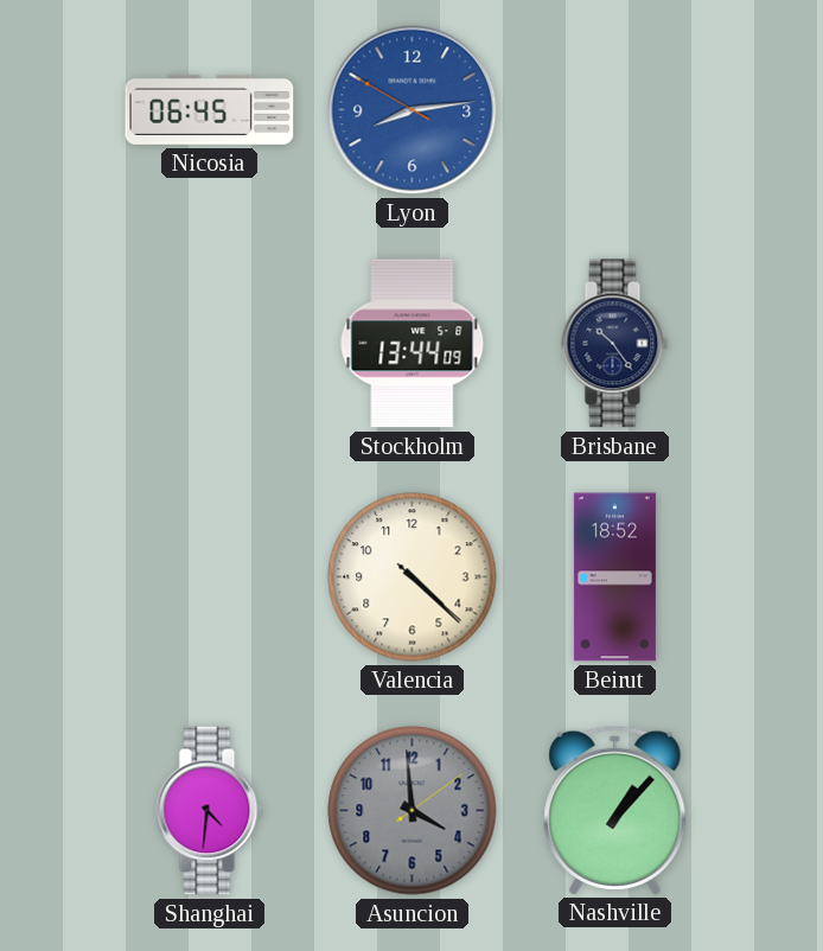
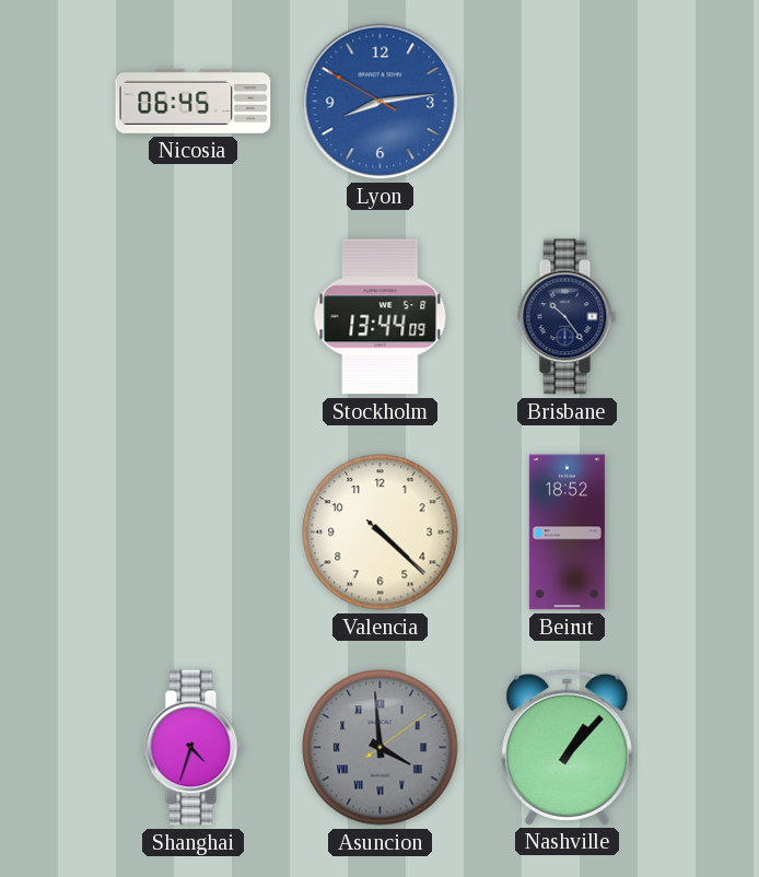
Shanghai: 4:31 -> 4:33 (194, 748)
Asuncion numerals: Arabic -> Roman (381, 748)
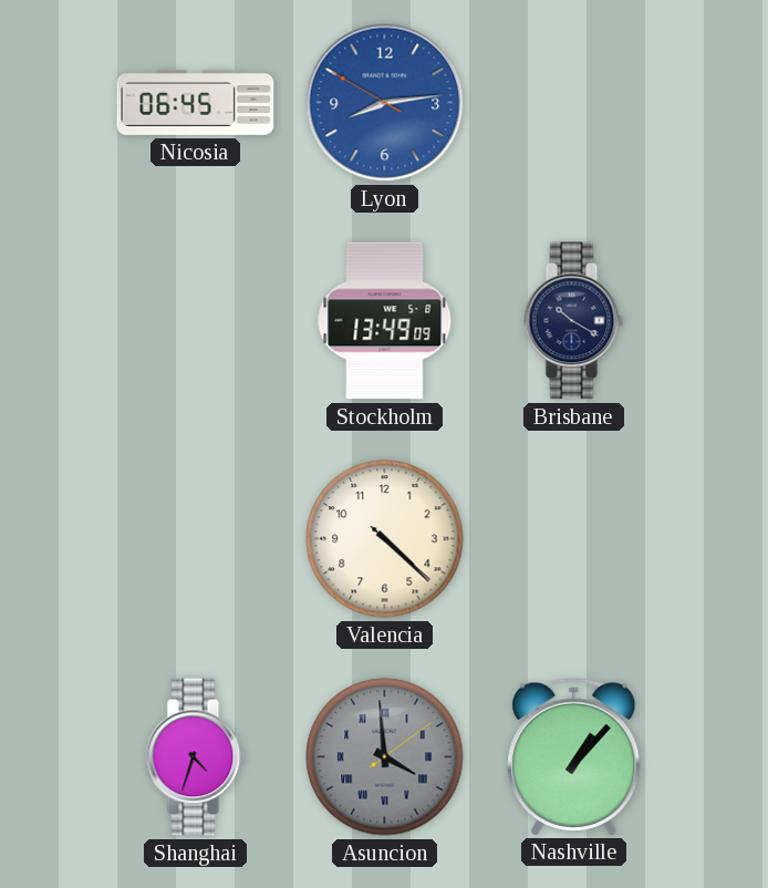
Stockholm: 13:44 -> 13:49 (385, 321)
Brisbane: 10:24 -> 10:20 (574, 321)
Beirut: 18:52 -> none (567, 533)
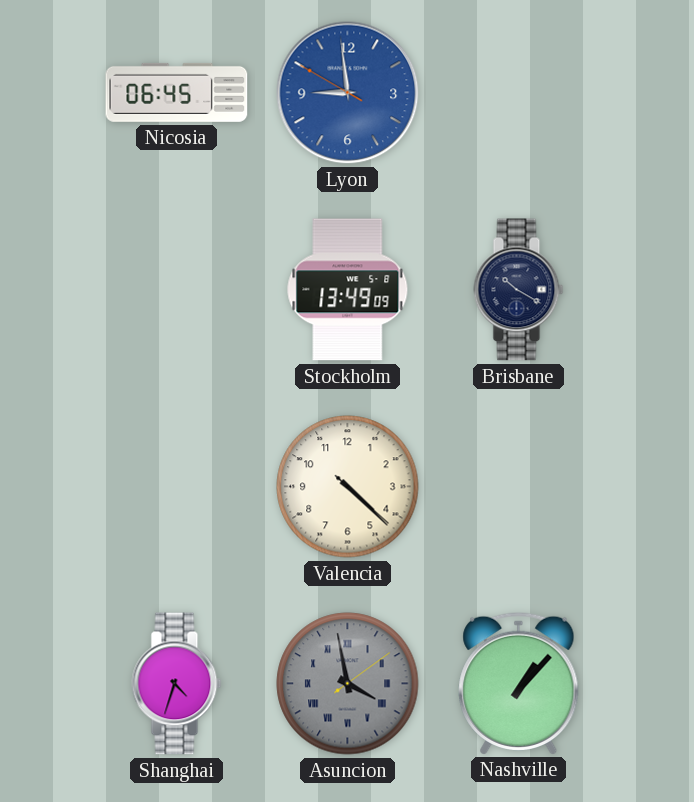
Lyon: 8:13 -> 8:58 (348, 93)
Asuncion: 3:59 -> 3:58 (348, 684)
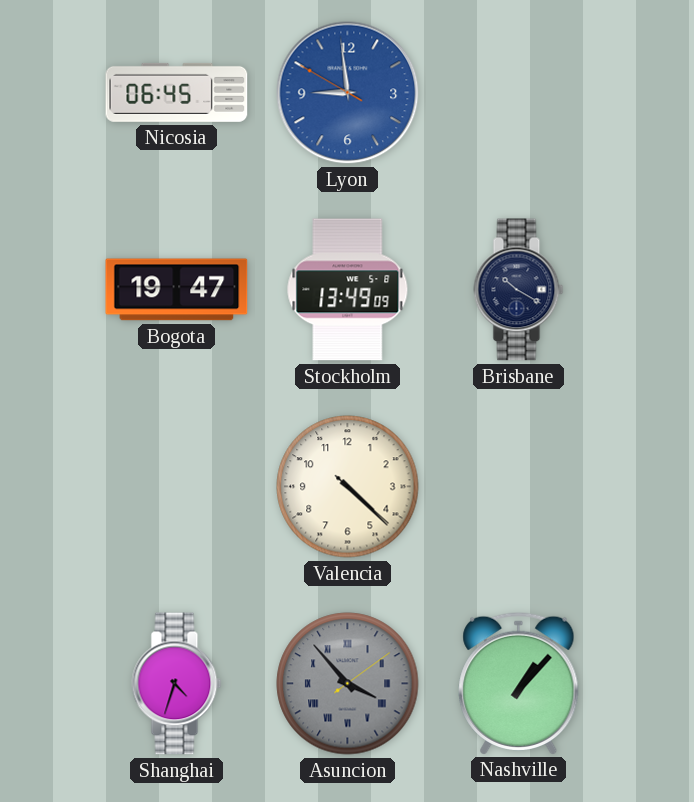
Bogota: none -> 19:47 (177, 290)
Asuncion: 3:58 -> 3:53 (348, 684)
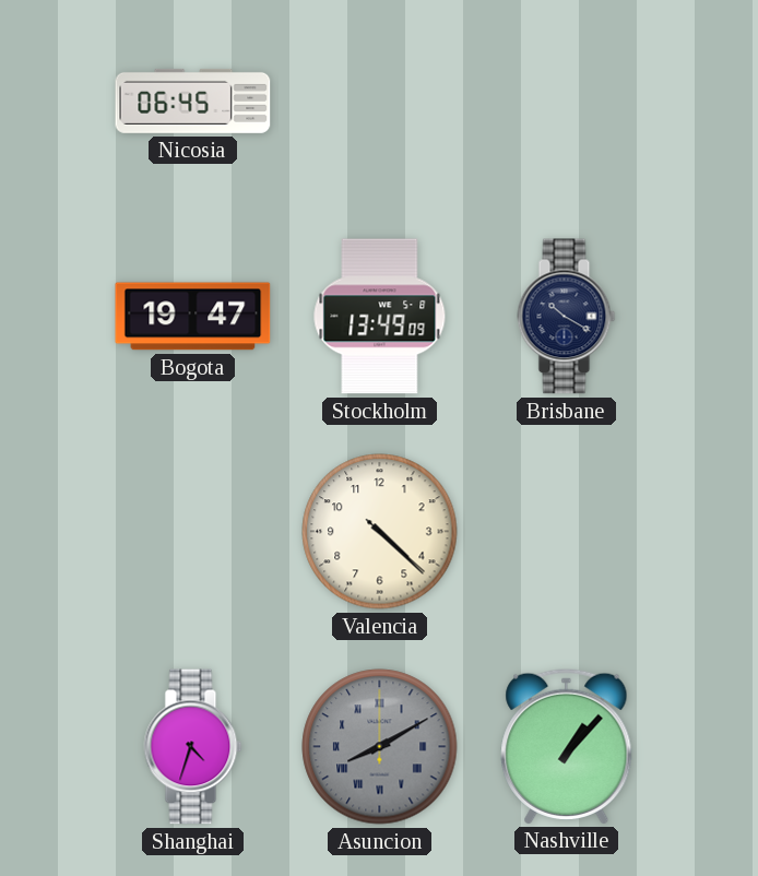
Lyon: 8:58 -> none (348, 93)
Asuncion: 3:53 -> 8:10 (380, 747)
